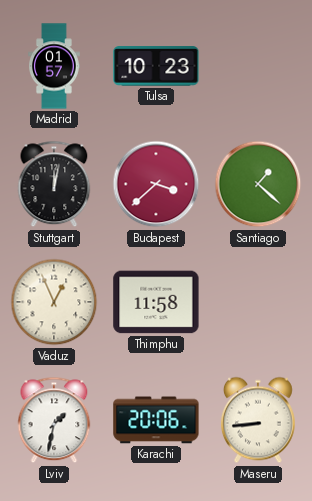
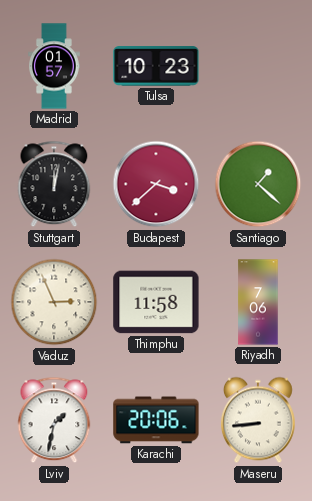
Vaduz: 12:56 -> 2:56 (54, 302)
Riyadh: none -> 7:06 (258, 302)
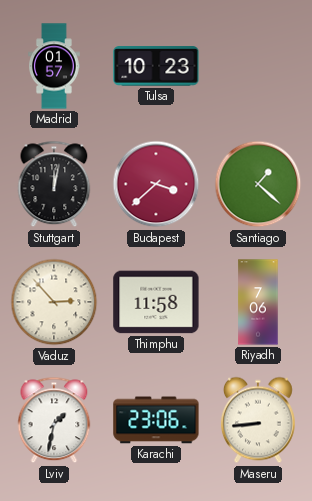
Vaduz: 2:56 -> 2:53 (54, 302)
Karachi: 20:06 -> 23:06 (156, 420)
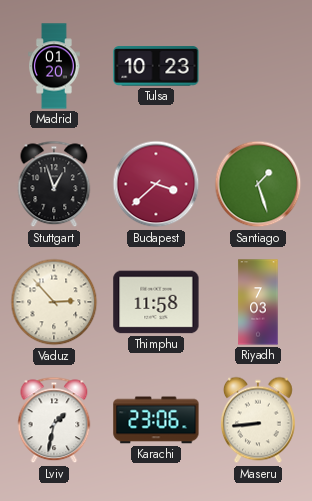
Madrid: 01:57 -> 01:20 (55, 66)
Stuttgart: 12:02 -> 12:57 (54, 184)
Santiago: 1:22 -> 1:27 (258, 184)
Riyadh: 7:06 -> 7:03 (258, 302)
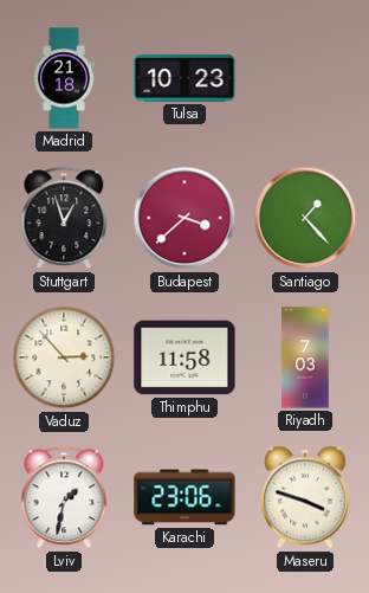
Madrid: 01:20 -> 21:18 (65, 78)
Santiago: 1:27 -> 1:23 (305, 218)
Maseru: 8:44 -> 3:48 (305, 497)
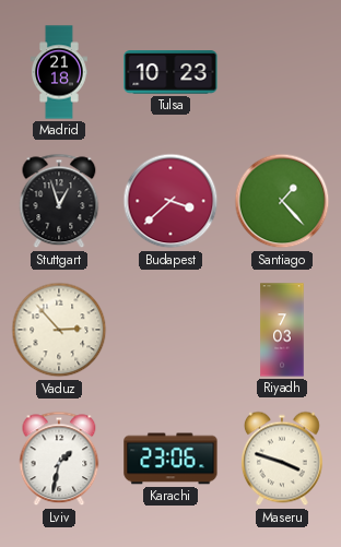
Thimphu: 11:58 -> none (184, 357)
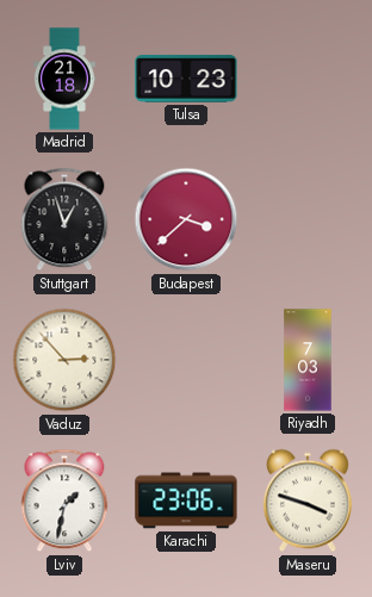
Santiago: 1:23 -> none (282, 201)
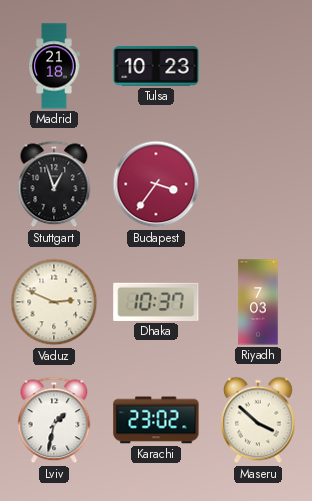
Budapest: 3:38 -> 3:36 (156, 184)
Vaduz: 2:53 -> 2:49 (54, 302)
Dhaka: none -> 10:37 (156, 302)
Karachi: 23:06 -> 23:02 (156, 420)
Maseru: 3:48 -> 3:52 (258, 420)
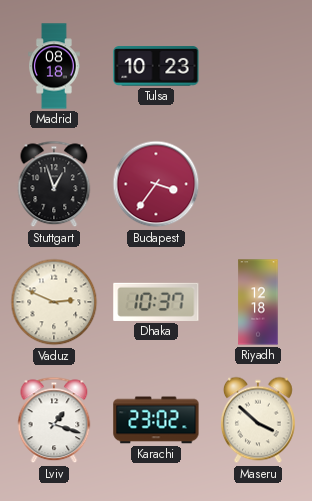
Madrid: 21:18 -> 08:18 (55, 66)
Riyadh: 7:03 -> 12:18 (258, 302)
Lviv: 1:32 -> 1:18 (54, 420)
